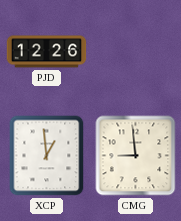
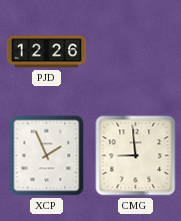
XCP: 12:59 -> 1:56 (47, 156)
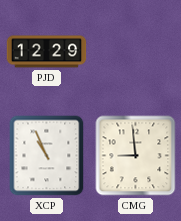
PJD: 12:26 -> 12:29 (47, 52)
XCP: 1:56 -> 10:56 (47, 156)
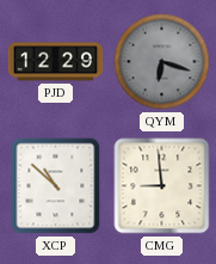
QYM: none -> 6:18 (162, 62)
XCP: 10:56 -> 10:52 (56, 186)
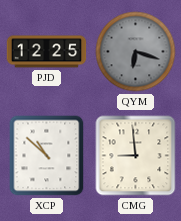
PJD: 12:29 -> 12:25 (47, 52)
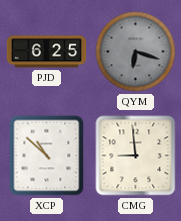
PJD: 12:25 -> 6:25 (47, 52)
